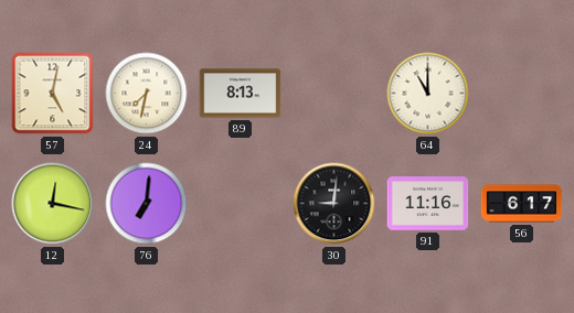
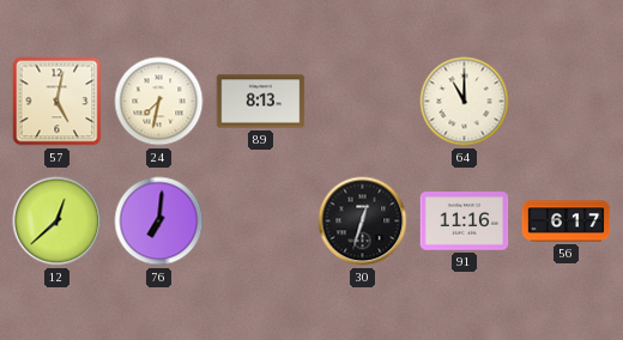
12: 12:17 -> 12:38 (58, 221)
30: 9:01 -> 12:33 (363, 221)
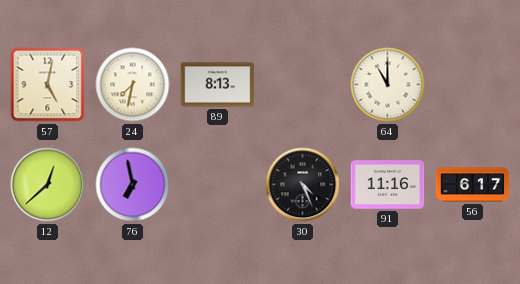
76: 7:01 -> 6:58 (133, 185)
30: 12:33 -> 4:26 (303, 185)
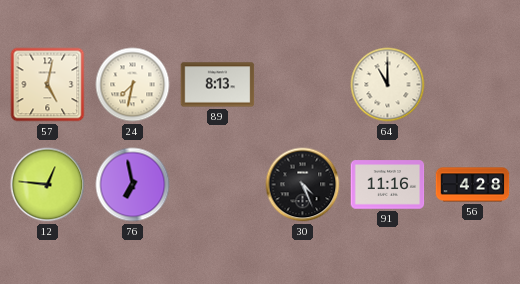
12: 12:38 -> 12:46 (48, 185)
56: 6:17 -> 4:28 (473, 185)
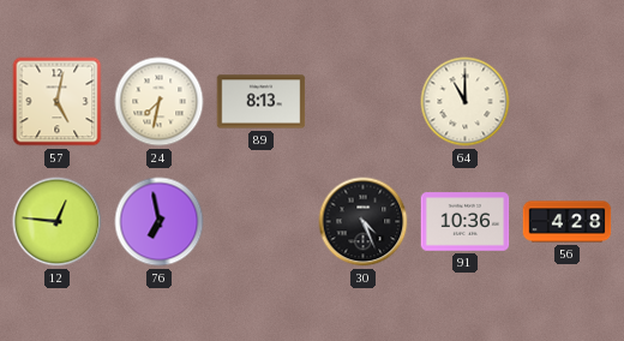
91: 11:16 -> 10:36 (466, 222)
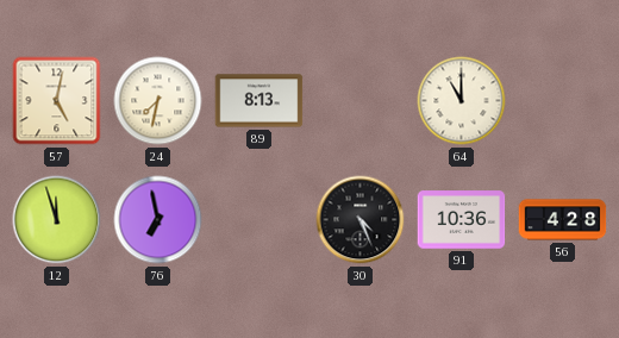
12: 12:46 -> 11:57 (57, 220)
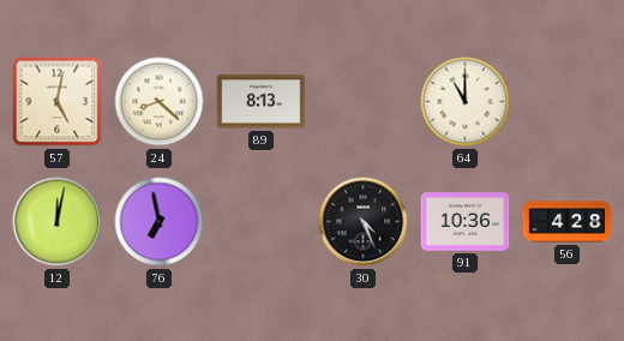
24: 7:32 -> 8:22 (160, 102)
12: 11:57 -> 12:02 (58, 222)
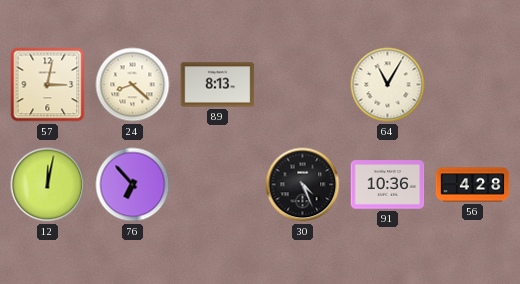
57: 5:02 -> 3:02 (48, 85)
64: 11:00 -> 11:05 (388, 85)
76: 6:58 -> 6:53 (133, 185)
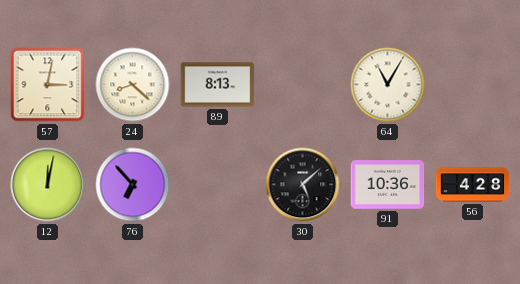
30: 4:26 -> 5:08 (303, 185)
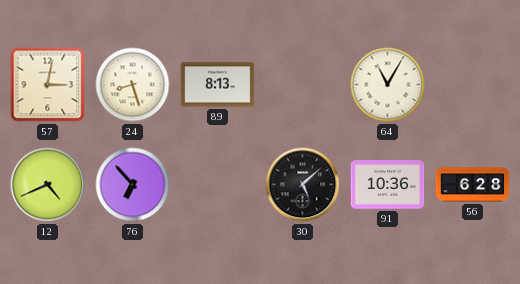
24: 8:22 -> 8:27 (133, 85)
12: 12:02 -> 4:41 (48, 185)
56: 4:28 -> 6:28 (473, 185)
